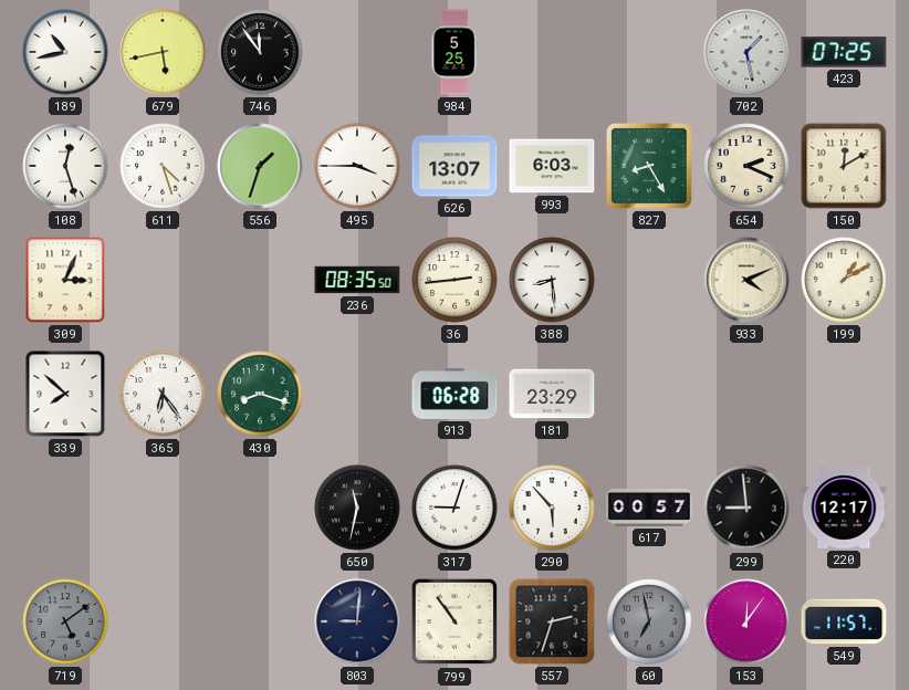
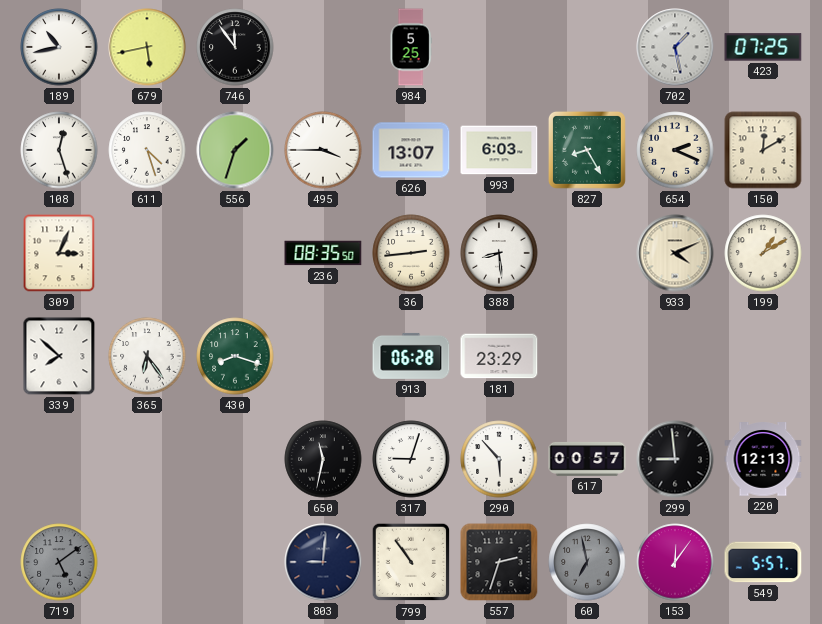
220: 12:17 -> 12:13 (763, 459)
549: 11:57 -> 5:57 (763, 562)
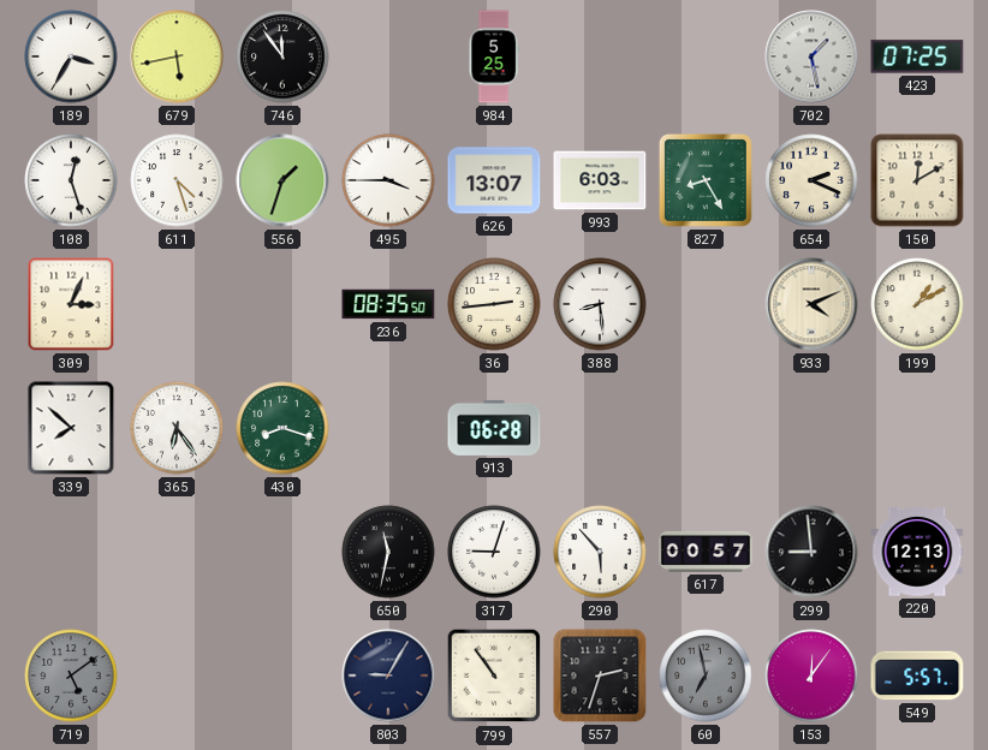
189: 10:43 -> 3:35 (71, 56)
181: 23:29 -> none (499, 356)
803: 9:01 -> 9:05 (388, 675)
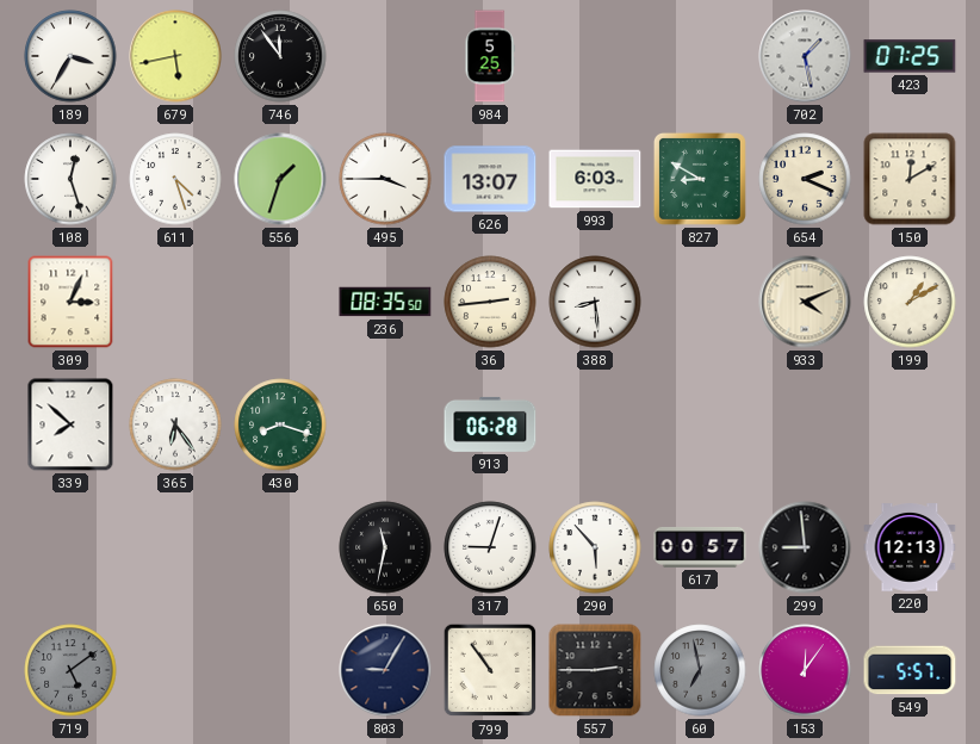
827: 8:25 -> 8:50 (700, 179)
557: 2:33 -> 2:45 (595, 670)
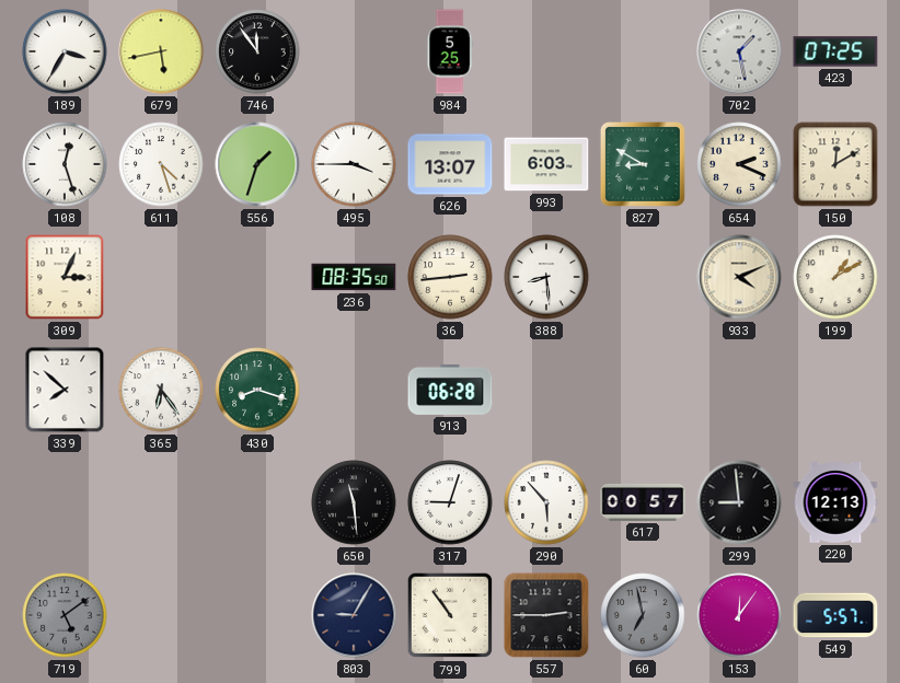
650: 11:32 -> 11:29 (354, 502)
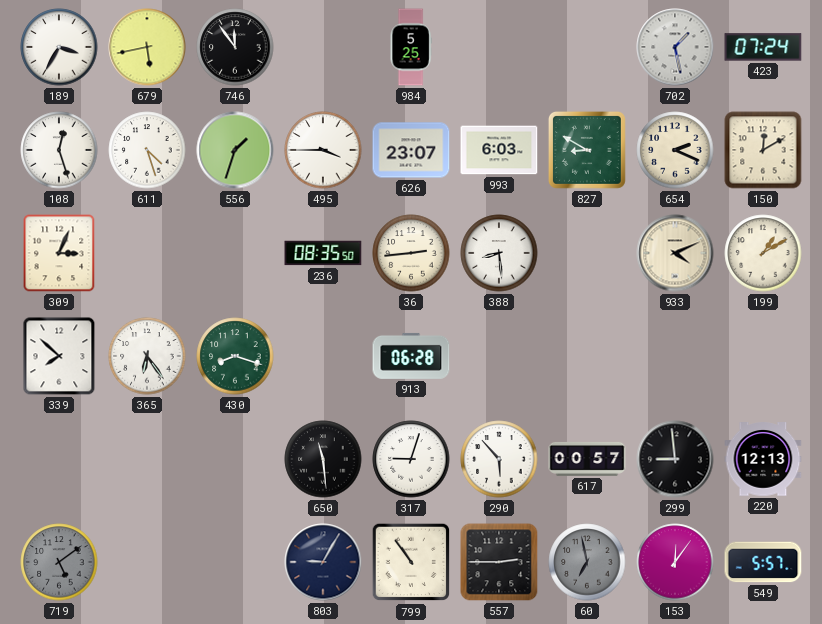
423: 07:25 -> 07:24 (763, 47)
626: 13:07 -> 23:07 (411, 150)
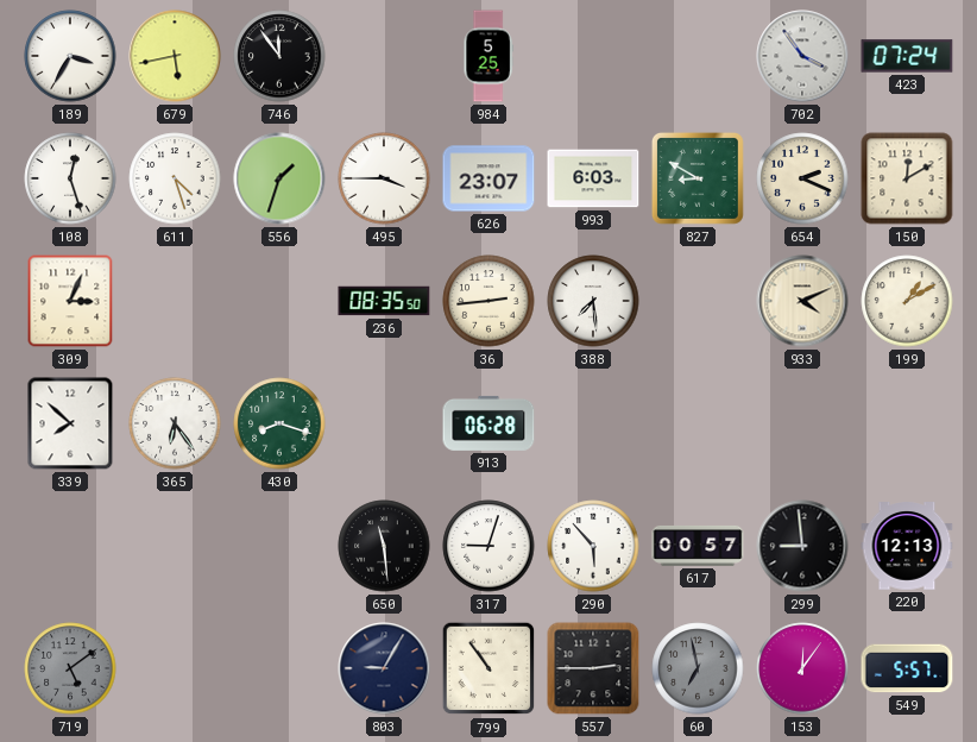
702: 1:28 -> 3:54 (802, 56)
388: 8:29 -> 7:29 (593, 301)
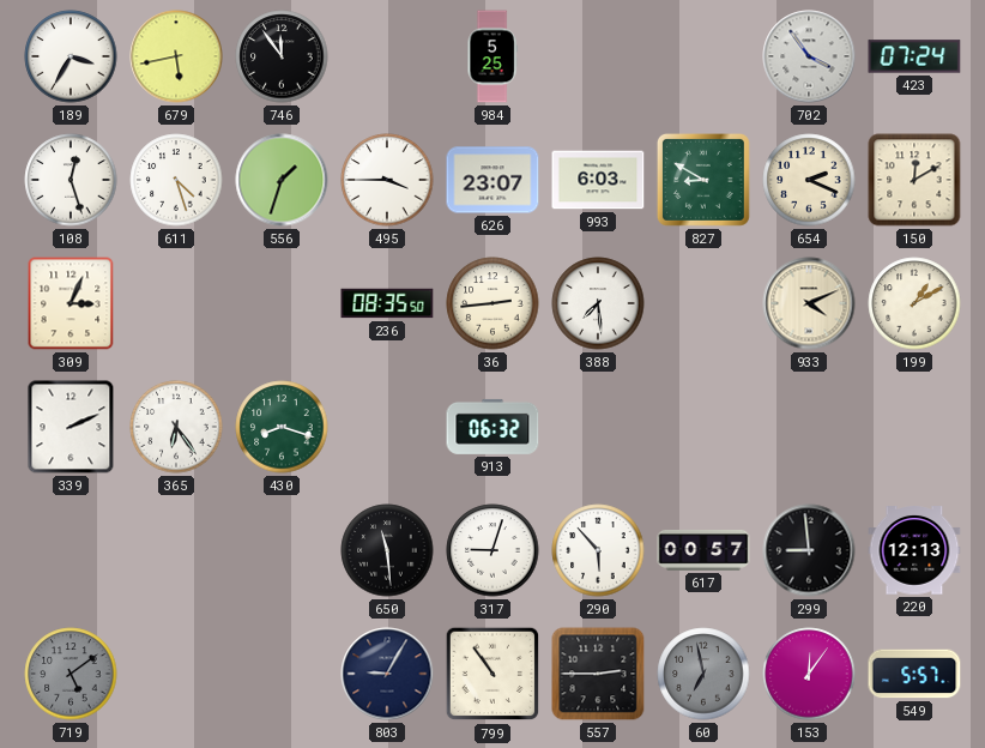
339: 7:52 -> 2:11 (71, 427)
913: 06:28 -> 06:32 (492, 427)
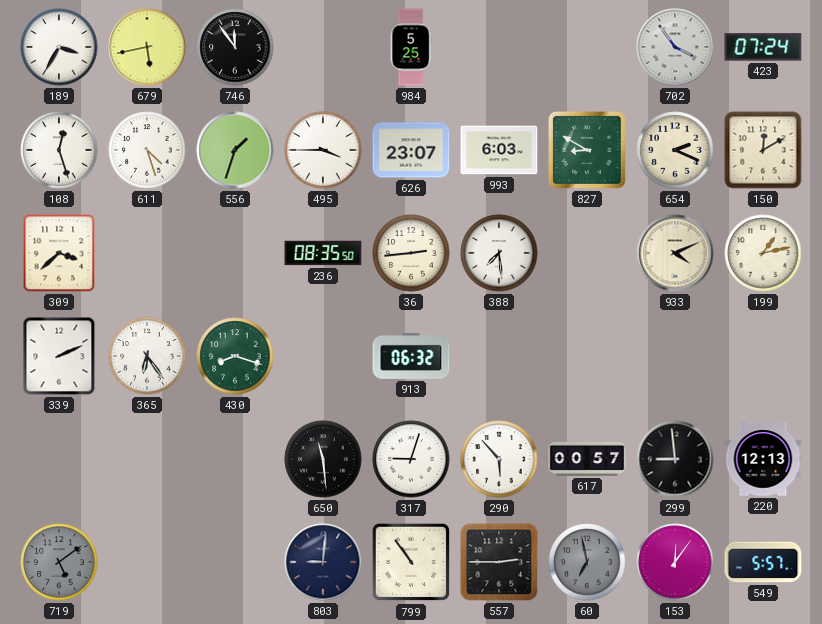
309: 3:04 -> 3:38 (59, 253)
199: 1:10 -> 1:13 (763, 253)
803: 9:05 -> 9:01 (323, 562)
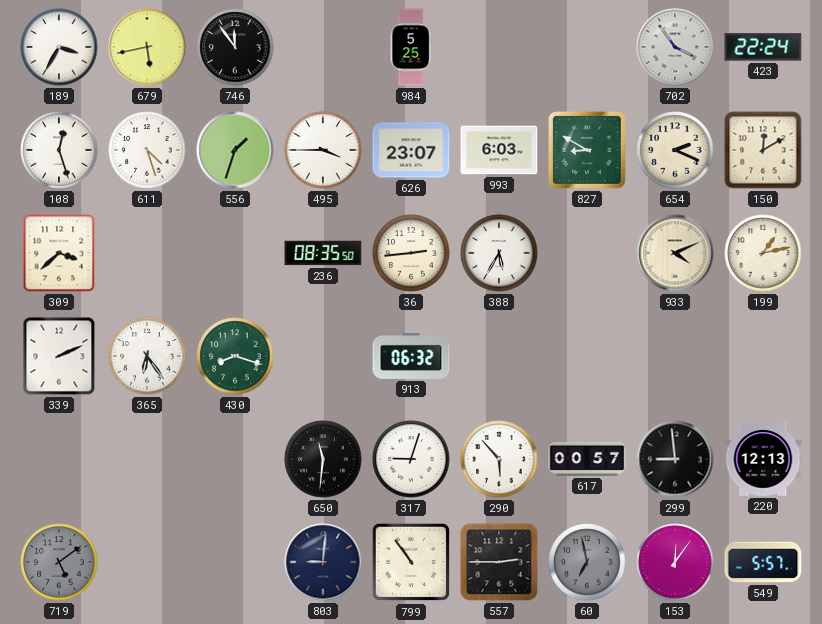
423: 07:24 -> 22:24 (763, 47)
388: 7:29 -> 5:35 (499, 253)
650: 11:29 -> 11:31 (323, 459)
